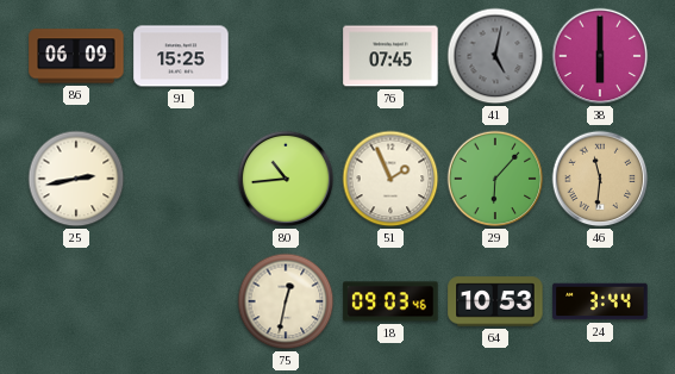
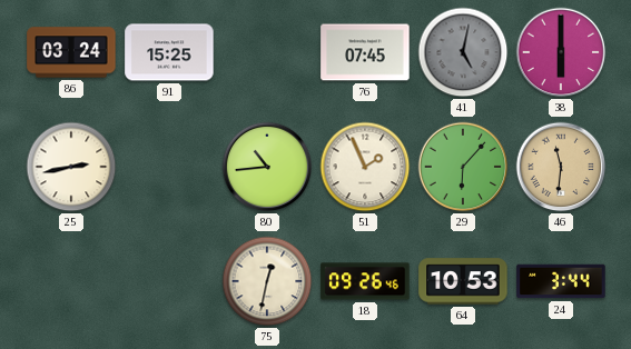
86: 06:09 -> 03:24 (71, 52)
18: 09:03 -> 09:26 (365, 281)
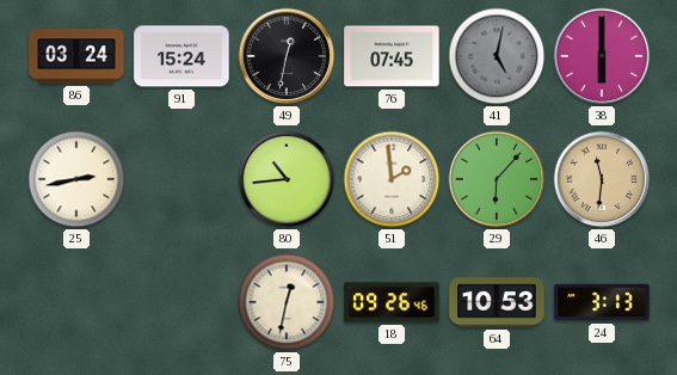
91: 15:25 -> 15:24 (181, 56)
49: none -> 12:32 (287, 56)
51: 1:56 -> 1:59 (392, 179)
24: 3:44 -> 3:13 (602, 302)
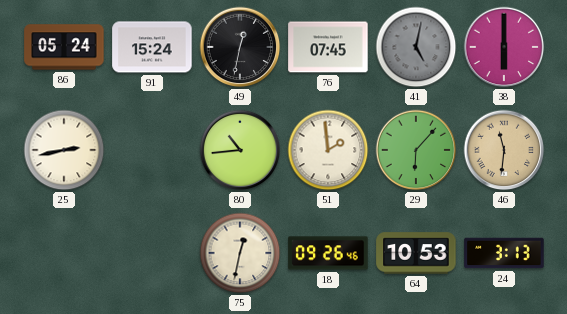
86: 03:24 -> 05:24 (64, 47)
